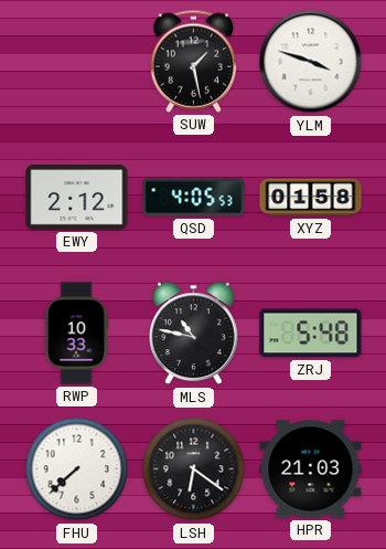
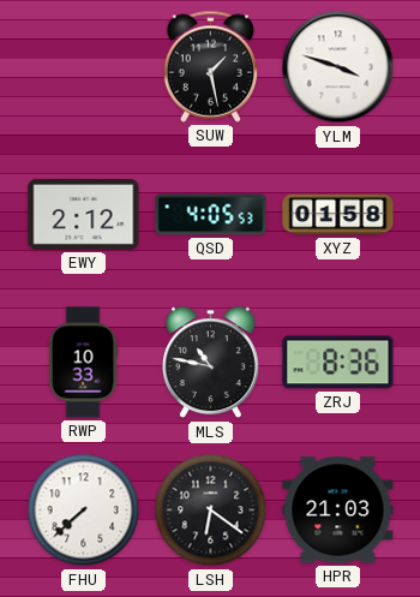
ZRJ: 5:48 -> 8:36 (338, 363)
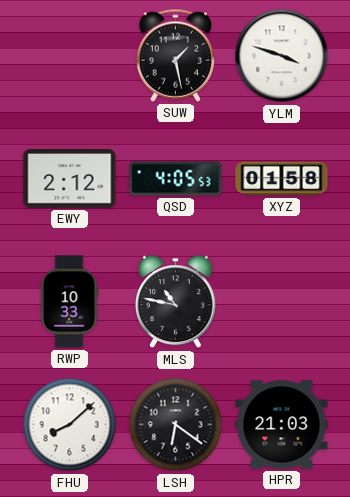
ZRJ: 8:36 -> none (338, 363)
FHU: 7:38 -> 8:08 (70, 425)
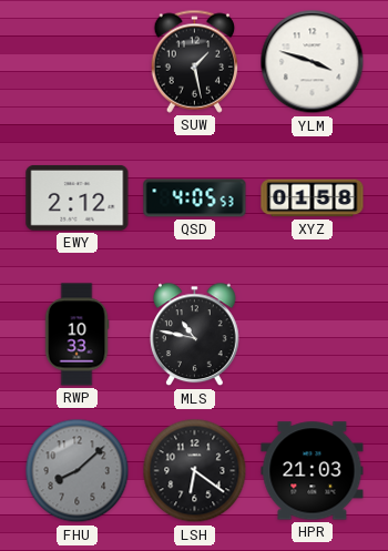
FHU dial: white -> grey (78, 471)
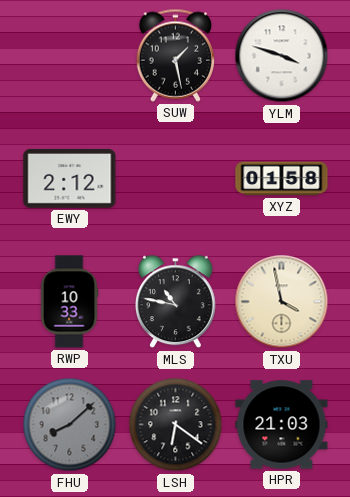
QSD: 4:05 -> none (195, 198)
TXU: none -> 3:58 (282, 302)
